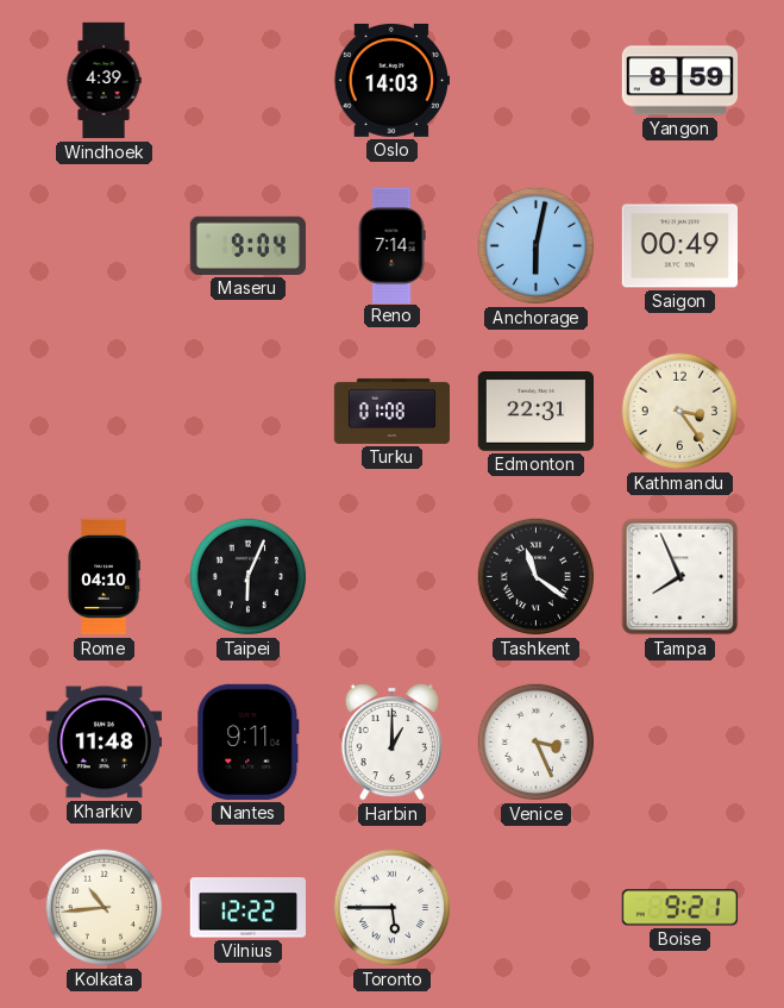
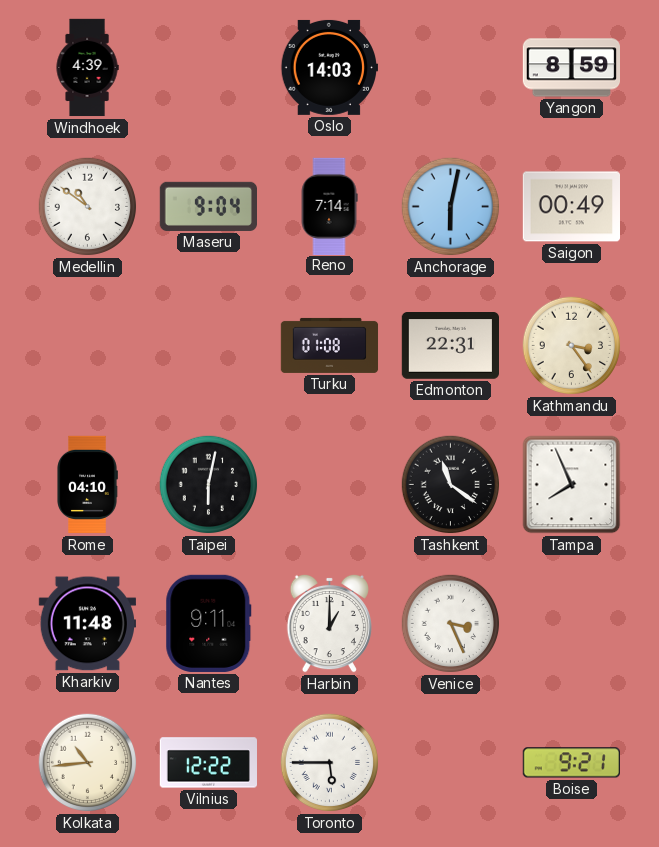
Medellin: none -> 10:51 (88, 207)
Taipei: 6:04 -> 6:02 (209, 485)
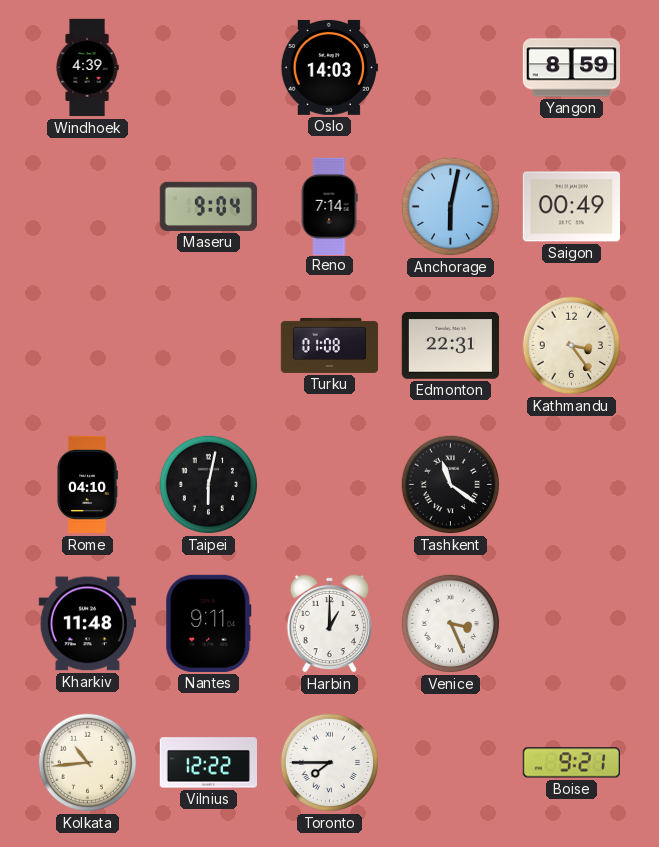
Medellin: 10:51 -> none (88, 207)
Tampa: 7:56 -> none (572, 485)
Toronto: 5:45 -> 7:45 (330, 763)
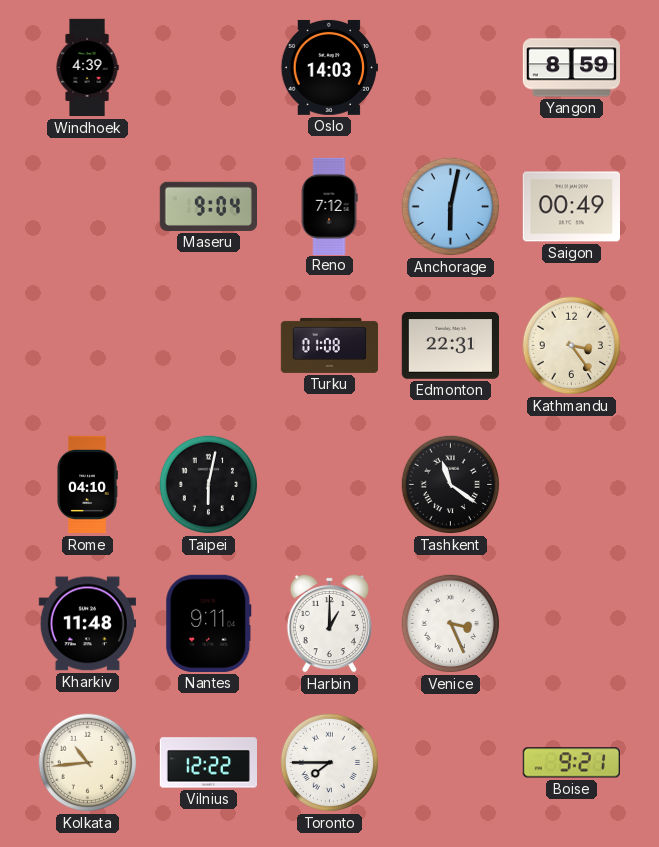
Reno: 7:14 -> 7:12 (329, 206)
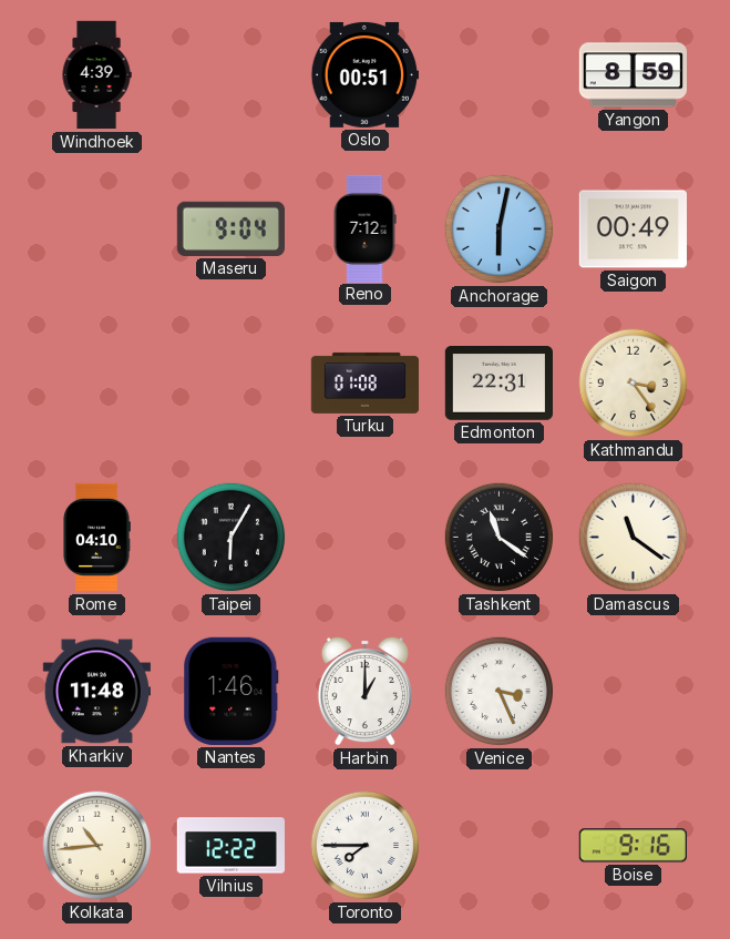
Oslo: 14:03 -> 00:51 (364, 74)
Taipei: 6:02 -> 6:05 (232, 538)
Damascus: none -> 11:21 (634, 538)
Nantes: 9:11 -> 1:46 (232, 691)
Boise: 9:21 -> 9:16 (633, 846)
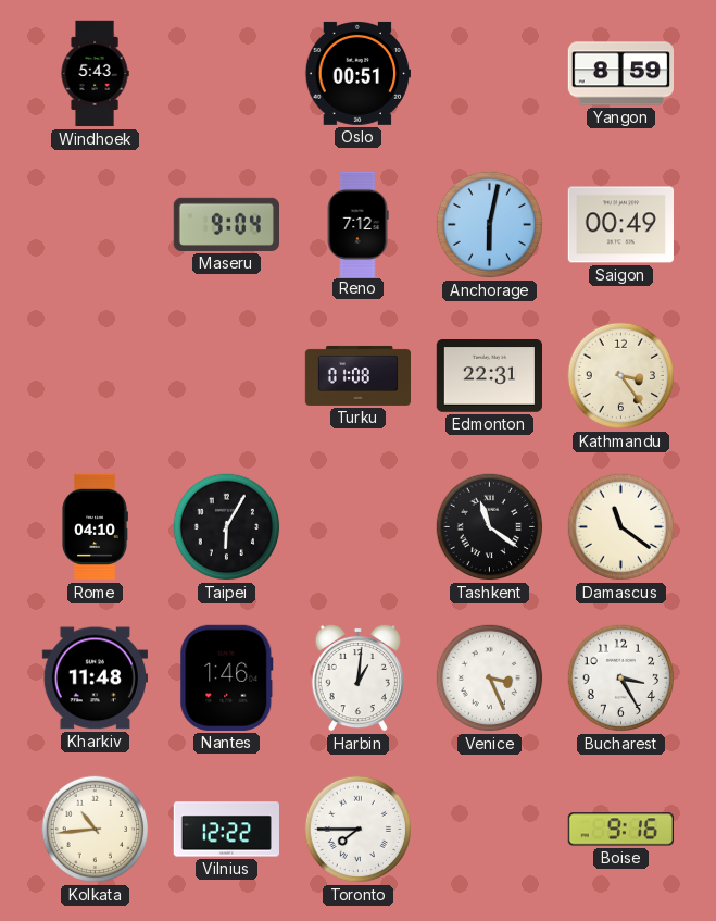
Windhoek: 4:39 -> 5:43 (95, 74)
Harbin: 1:00 -> 1:01 (357, 677)
Bucharest: none -> 3:25 (621, 679)
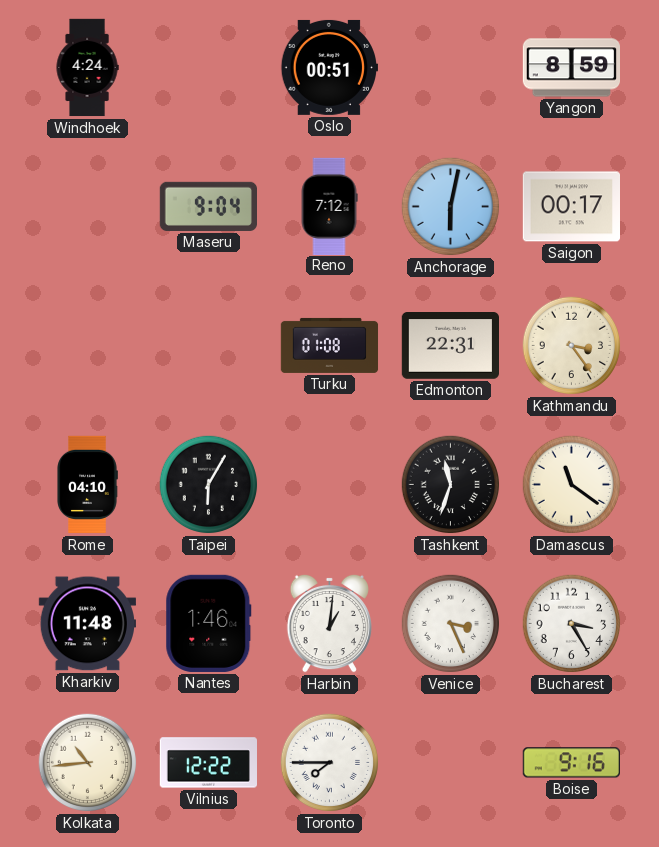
Windhoek: 5:43 -> 4:24 (87, 68)
Saigon: 00:49 -> 00:17 (571, 207)
Tashkent: 11:21 -> 11:33 (451, 485)
